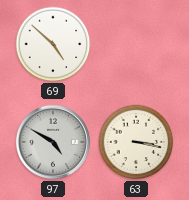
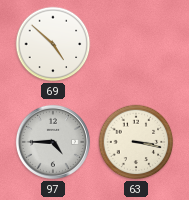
97: 4:50 -> 4:45 (53, 142)
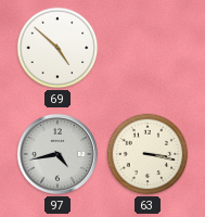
97: 4:45 -> 4:43 (57, 154)
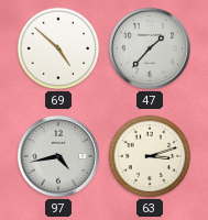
47: none -> 1:37 (150, 48)
63: 3:17 -> 3:12 (150, 156)
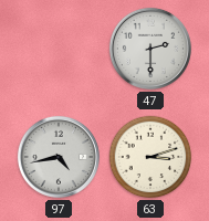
69: 4:52 -> none (58, 48)
47: 1:37 -> 2:30 (150, 49)
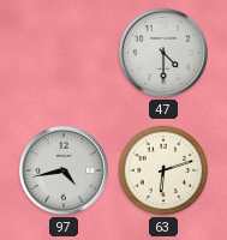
47: 2:30 -> 4:30 (163, 53)
63: 3:12 -> 6:12 (163, 170)
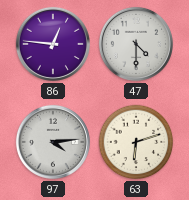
86: none -> 12:46 (53, 44)
97: 4:43 -> 4:14 (53, 142)
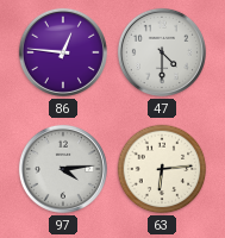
63: 6:12 -> 6:14 (162, 169)
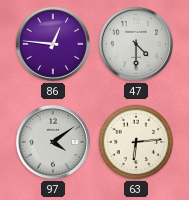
97: 4:14 -> 4:09 (53, 142)
